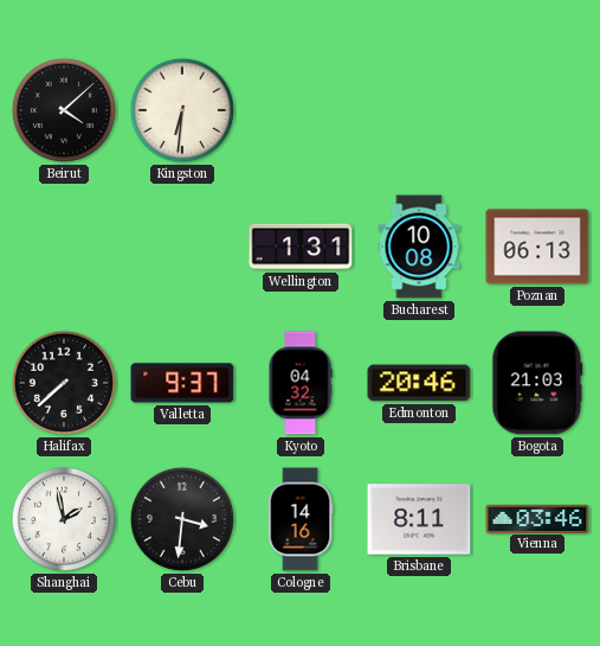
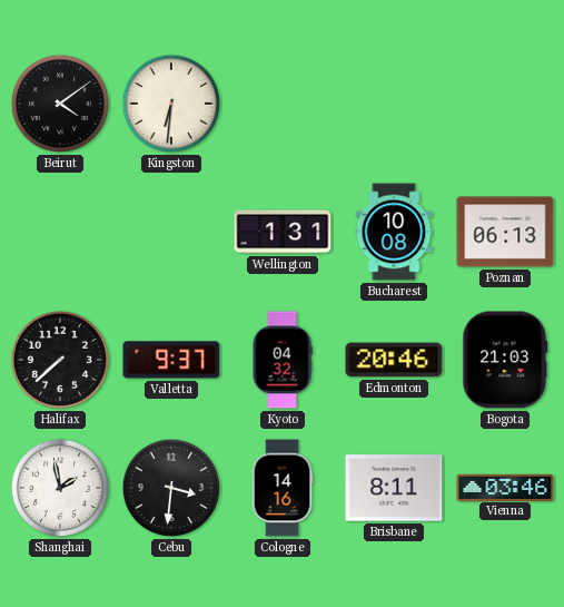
Beirut: 4:08 -> 4:09 (60, 104)
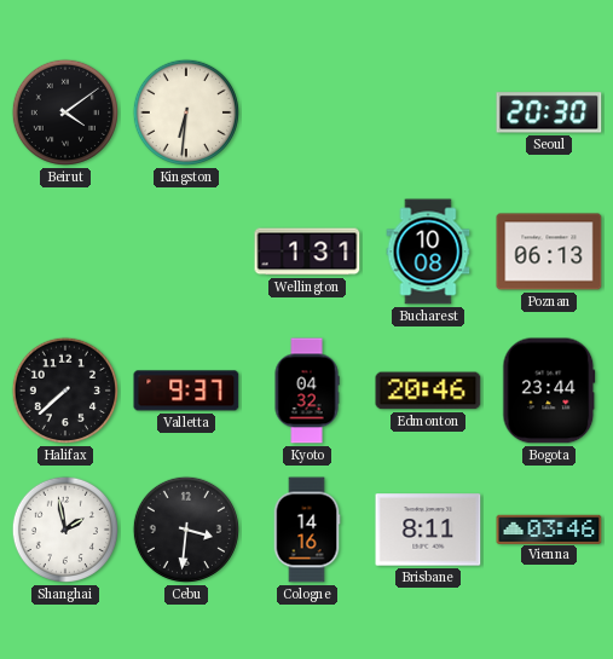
Seoul: none -> 20:30 (549, 112)
Bogota: 21:03 -> 23:44 (549, 391)
